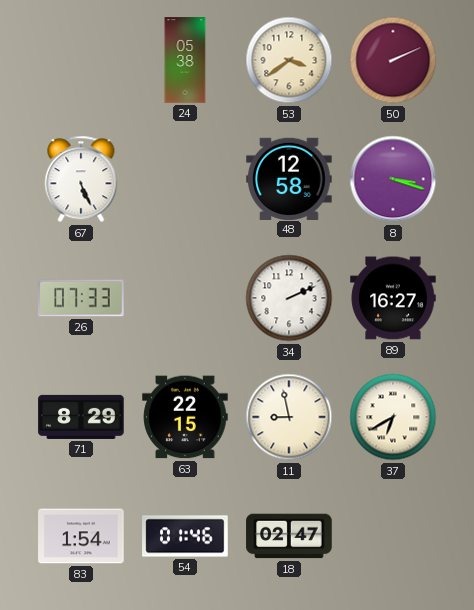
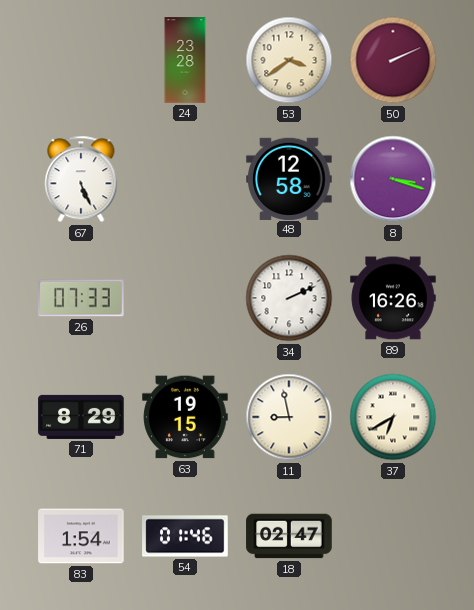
24: 05:38 -> 23:28 (185, 60)
89: 16:27 -> 16:26 (393, 298)
63: 22:15 -> 19:15 (185, 417)
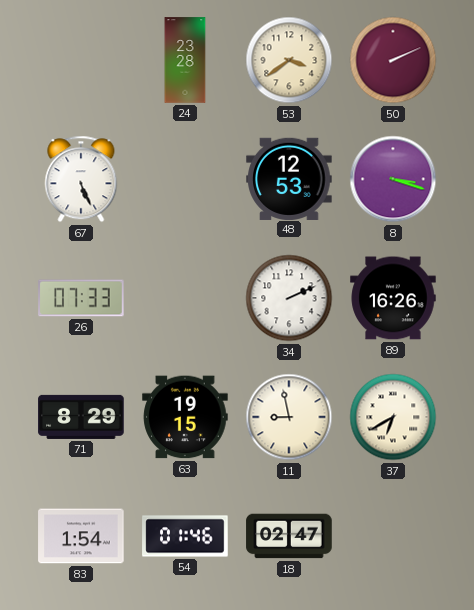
48: 12:58 -> 12:53 (289, 178)
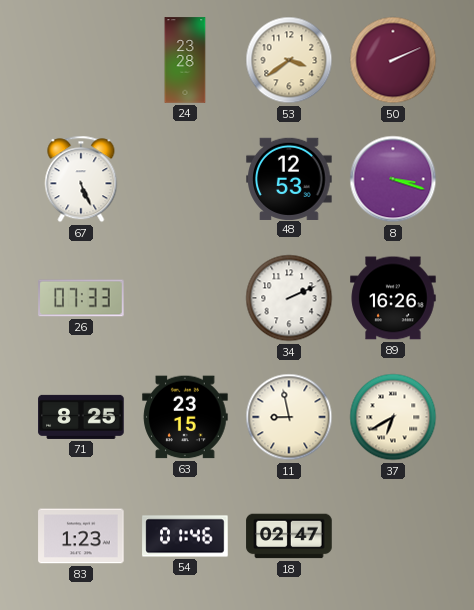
71: 8:29 -> 8:25 (81, 417)
63: 19:15 -> 23:15 (185, 417)
83: 1:54 -> 1:23 (81, 536)
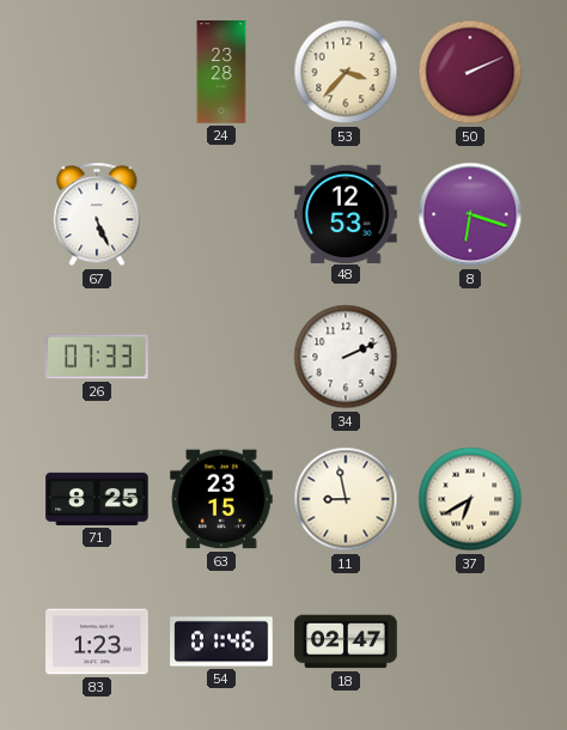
53: 3:39 -> 3:37 (346, 72)
8: 3:18 -> 6:18 (470, 214)
89: 16:26 -> none (393, 298)
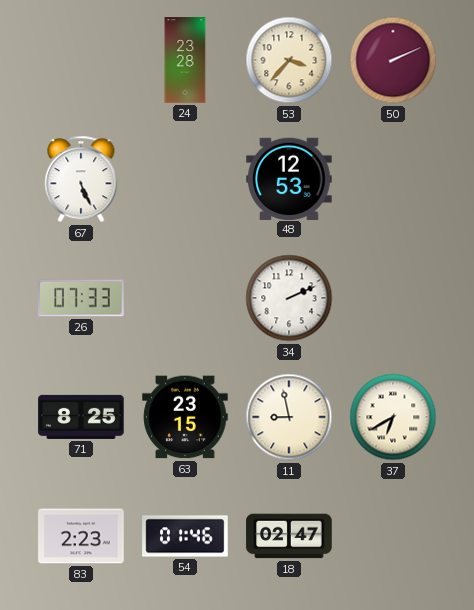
8: 6:18 -> none (470, 214)
83: 1:23 -> 2:23 (81, 536)
